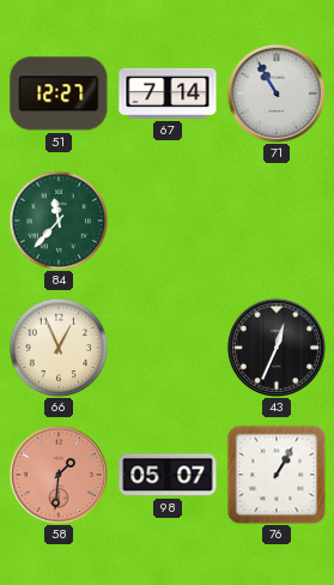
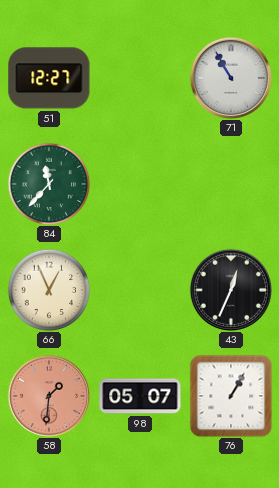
67: 7:14 -> none (168, 94)
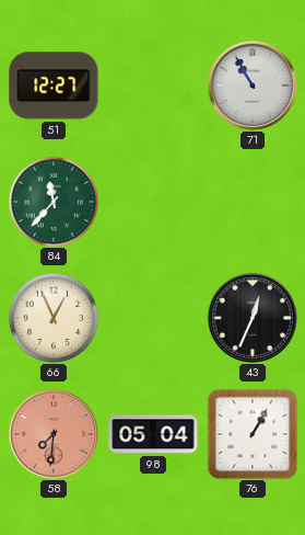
58: 1:31 -> 7:31 (54, 434)
98: 05:07 -> 05:04 (153, 434)
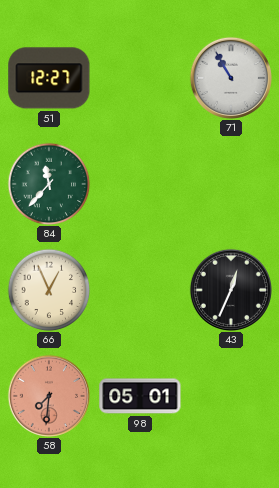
98: 05:04 -> 05:01 (140, 396)
76: 1:05 -> none (253, 434)
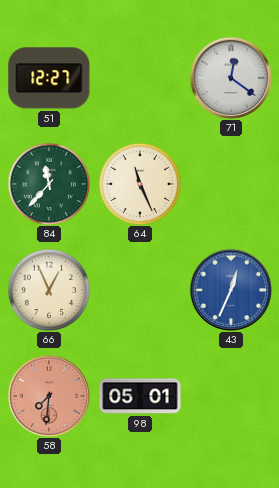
71: 10:55 -> 12:21 (231, 78)
64: none -> 11:26 (140, 184)
43 dial: black -> blue (231, 290)
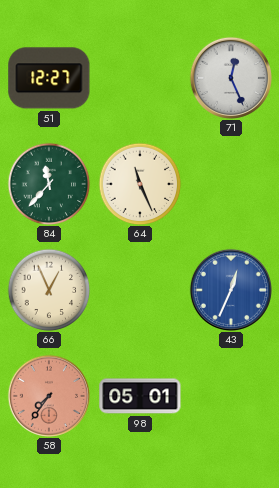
71: 12:21 -> 12:26 (231, 78)
58: 7:31 -> 7:36 (49, 396)
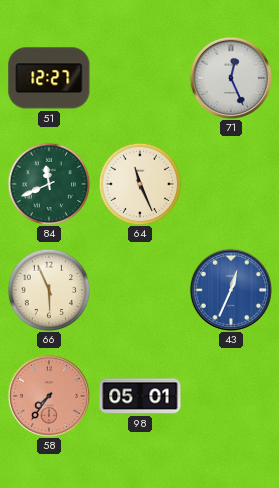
84: 11:37 -> 11:41 (49, 184)
66: 12:56 -> 5:56 (49, 290)
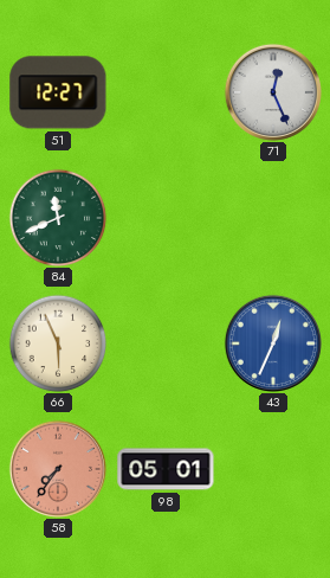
64: 11:26 -> none (140, 184)
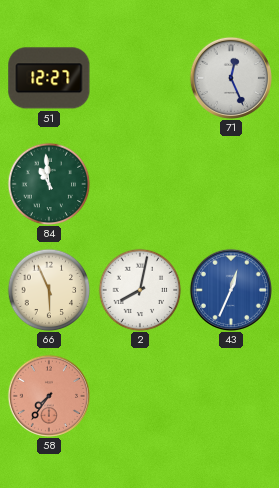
84: 11:41 -> 10:59 (49, 184)
2: none -> 8:02 (140, 290)
98: 05:01 -> none (166, 469)
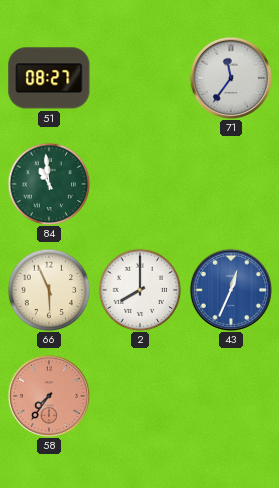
51: 12:27 -> 08:27 (49, 78)
71: 12:26 -> 11:36 (231, 78)
2: 8:02 -> 8:00 (140, 290)
